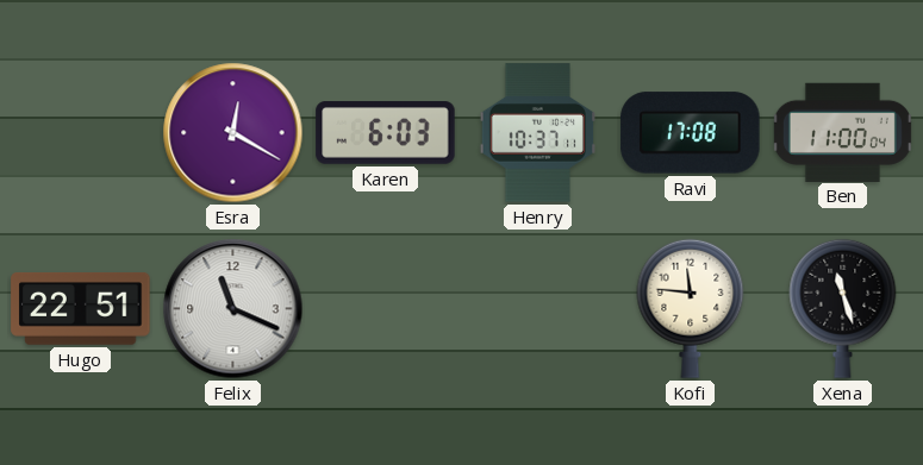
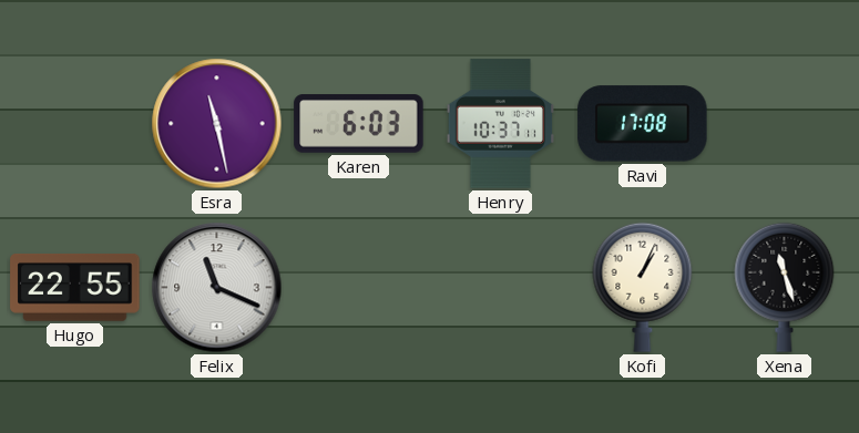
Esra: 12:20 -> 11:28 (217, 124)
Ben: 11:00 -> none (842, 132)
Hugo: 22:51 -> 22:55 (75, 288)
Kofi: 11:46 -> 1:04 (643, 287)
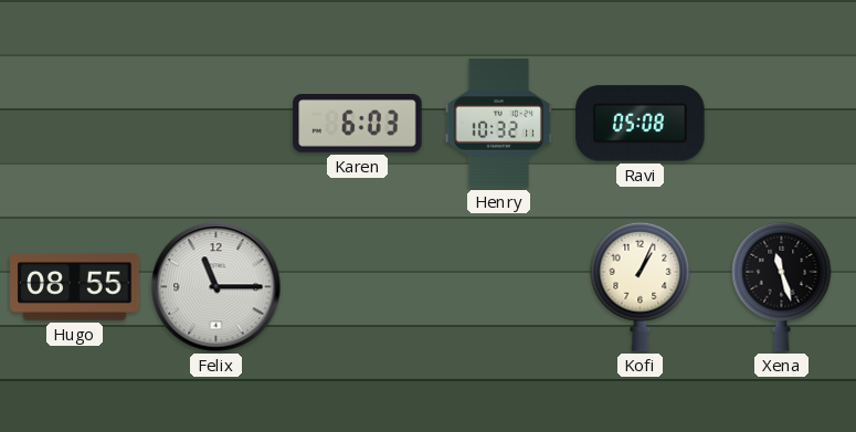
Esra: 11:28 -> none (217, 124)
Henry: 10:37 -> 10:32 (499, 124)
Ravi: 17:08 -> 05:08 (641, 124)
Hugo: 22:55 -> 08:55 (75, 287)
Felix: 11:19 -> 11:15 (216, 287)
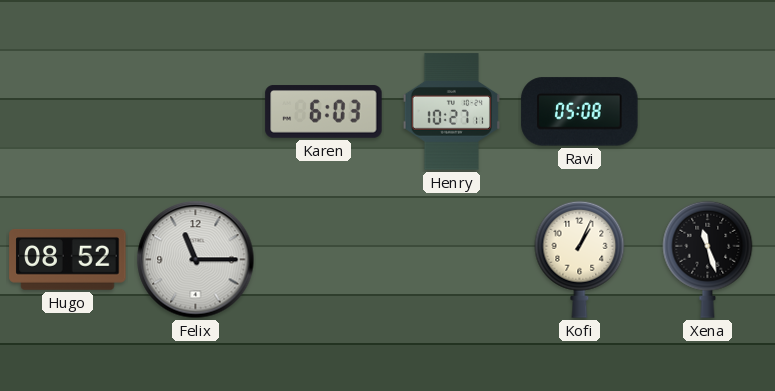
Henry: 10:32 -> 10:27 (452, 112)
Hugo: 08:55 -> 08:52 (68, 260)
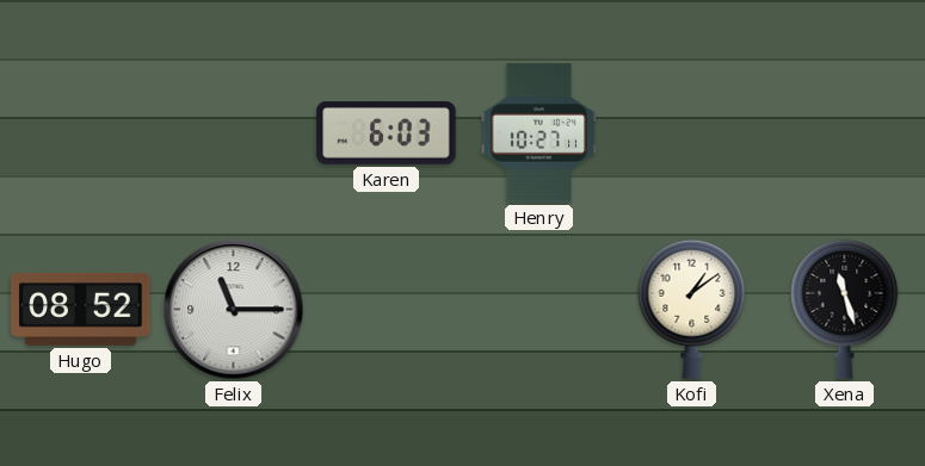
Ravi: 05:08 -> none (580, 112)
Kofi: 1:04 -> 1:09 (692, 309)
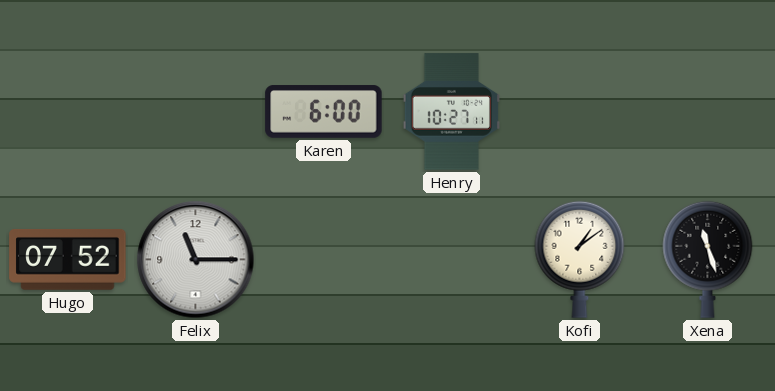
Karen: 6:03 -> 6:00 (324, 112)
Hugo: 08:52 -> 07:52 (68, 260)
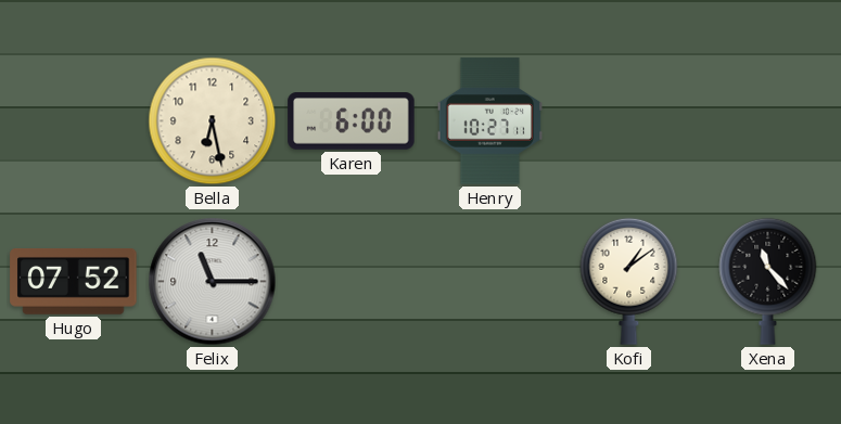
Bella: none -> 6:28 (213, 121)
Xena: 11:27 -> 11:23 (768, 281)
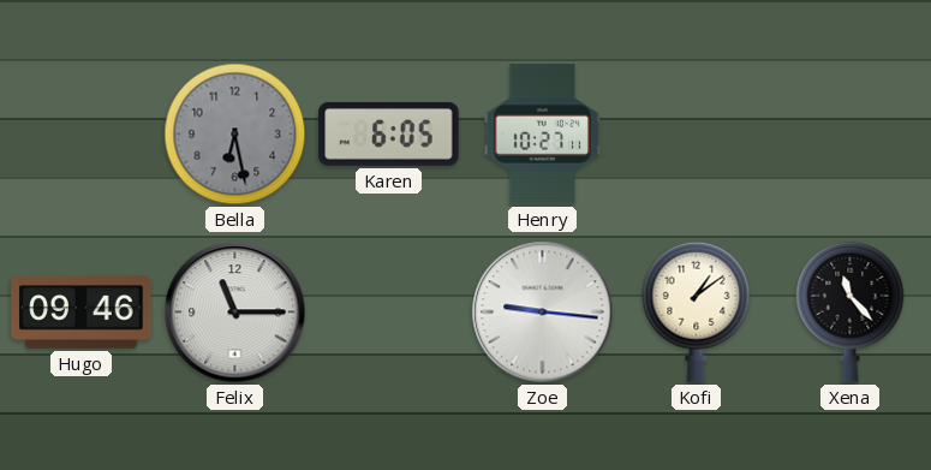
Bella dial: cream -> grey (235, 135)
Karen: 6:00 -> 6:05 (389, 135)
Hugo: 07:52 -> 09:46 (82, 313)
Zoe: none -> 9:16 (543, 313)
